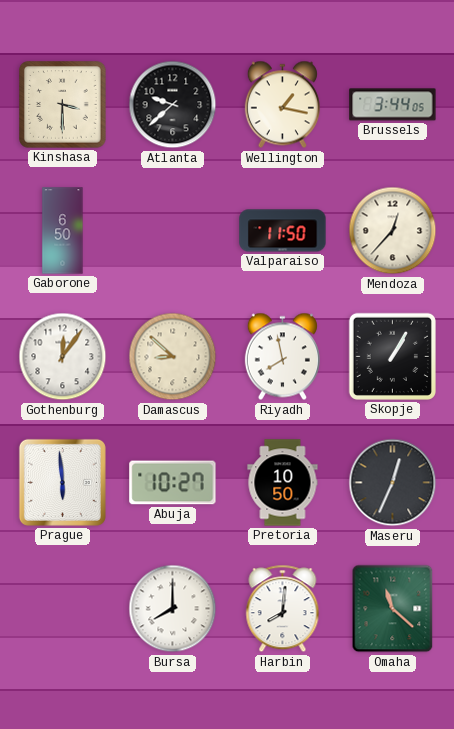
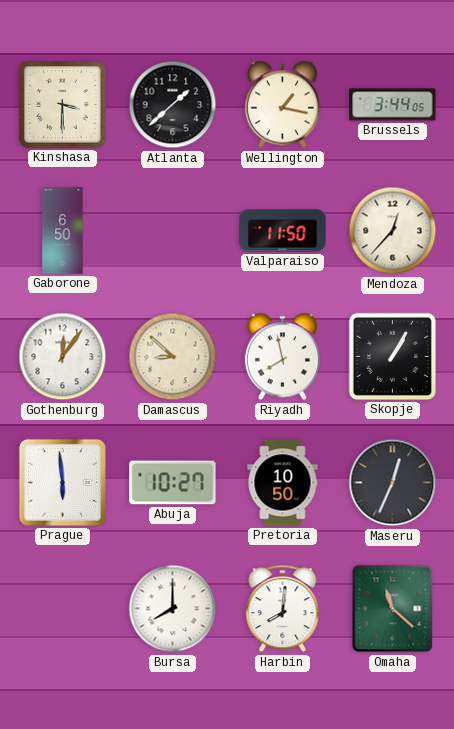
Atlanta: 9:38 -> 1:38 (173, 105)
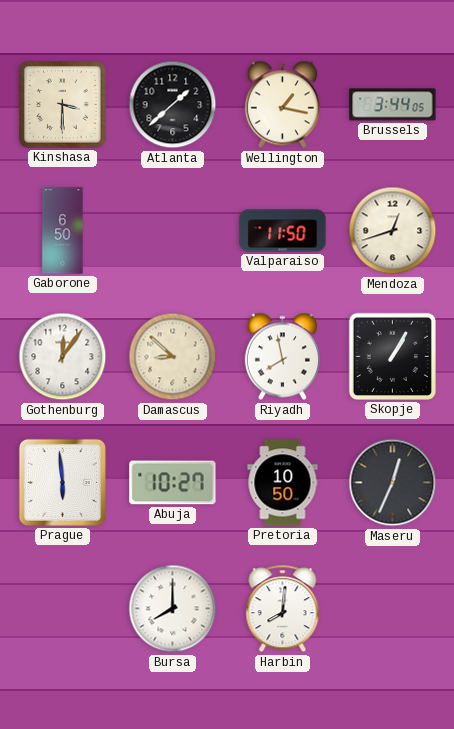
Mendoza: 12:37 -> 12:42 (393, 231)
Omaha: 11:22 -> none (393, 609)
